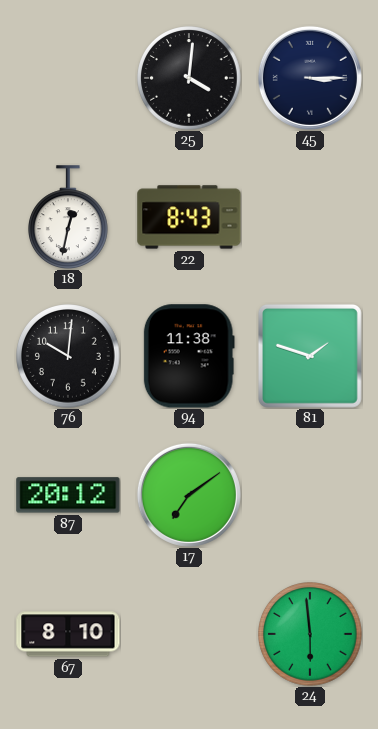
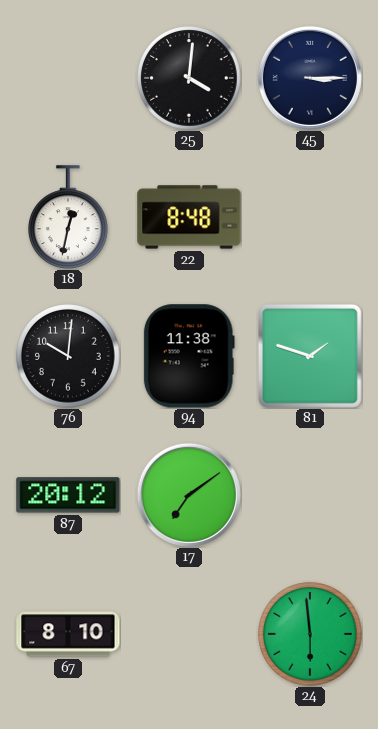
22: 8:43 -> 8:48 (189, 217)
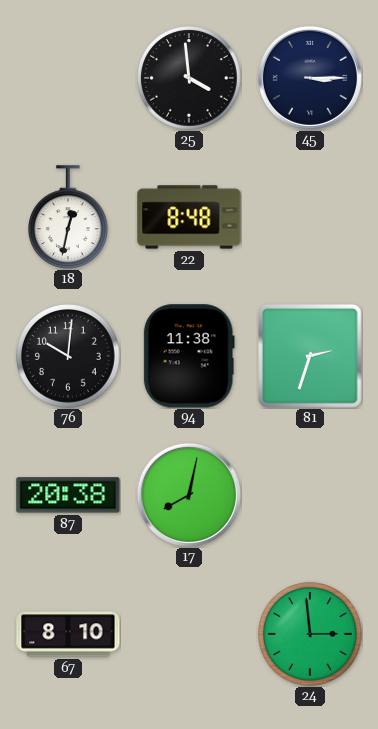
25: 4:01 -> 3:59 (189, 78)
81: 1:48 -> 2:33 (310, 356)
87: 20:12 -> 20:38 (68, 495)
17: 7:09 -> 8:02 (189, 495)
24: 5:59 -> 2:59 (310, 634)
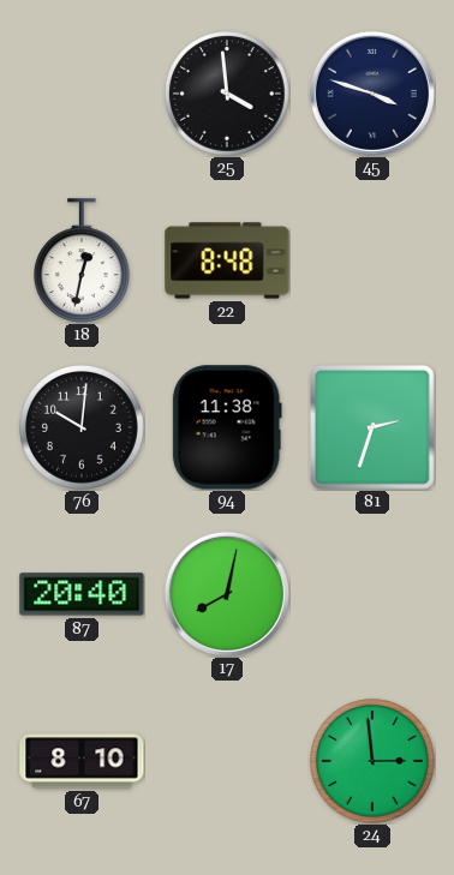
45: 3:15 -> 3:48 (372, 94)
87: 20:38 -> 20:40 (82, 594)
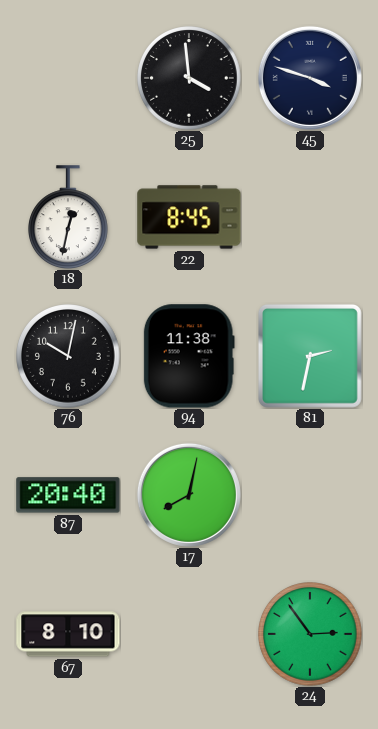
22: 8:48 -> 8:45 (189, 217)
76: 10:01 -> 10:02 (68, 356)
81: 2:33 -> 2:32 (310, 356)
24: 2:59 -> 2:54 (310, 634)
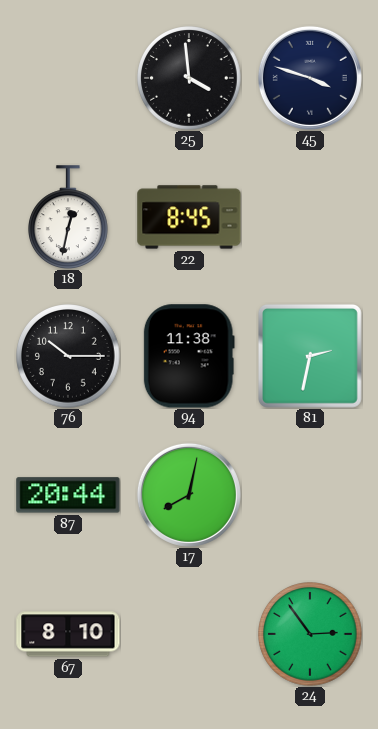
76: 10:02 -> 10:15 (68, 356)
87: 20:40 -> 20:44 (68, 495)
